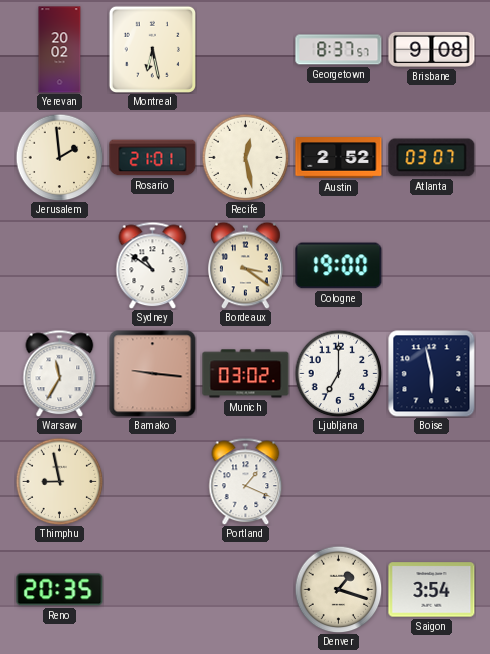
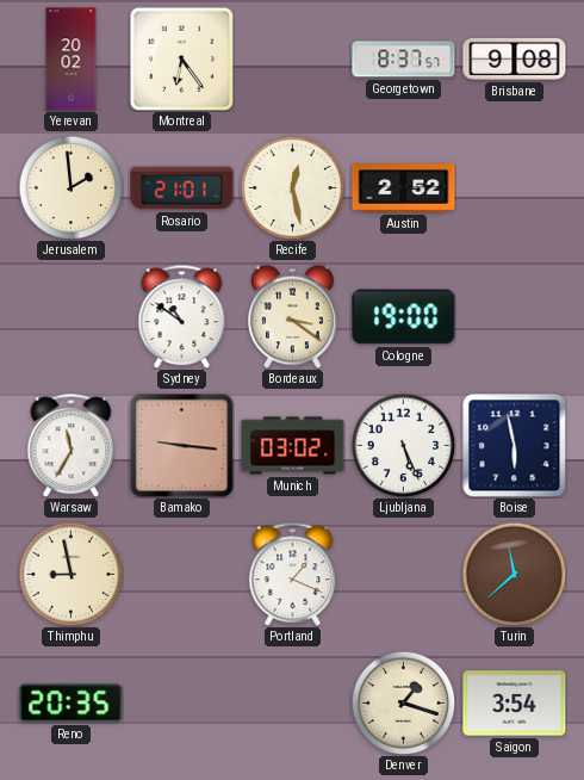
Montreal: 6:28 -> 6:24 (181, 58)
Atlanta: 03:07 -> none (432, 158)
Ljubljana: 7:00 -> 5:26 (403, 445)
Turin: none -> 11:38 (514, 574)
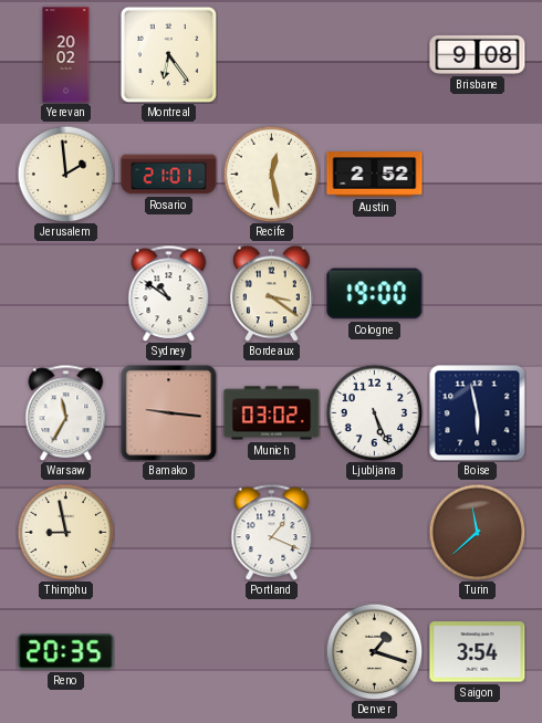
Georgetown: 8:37 -> none (404, 60)
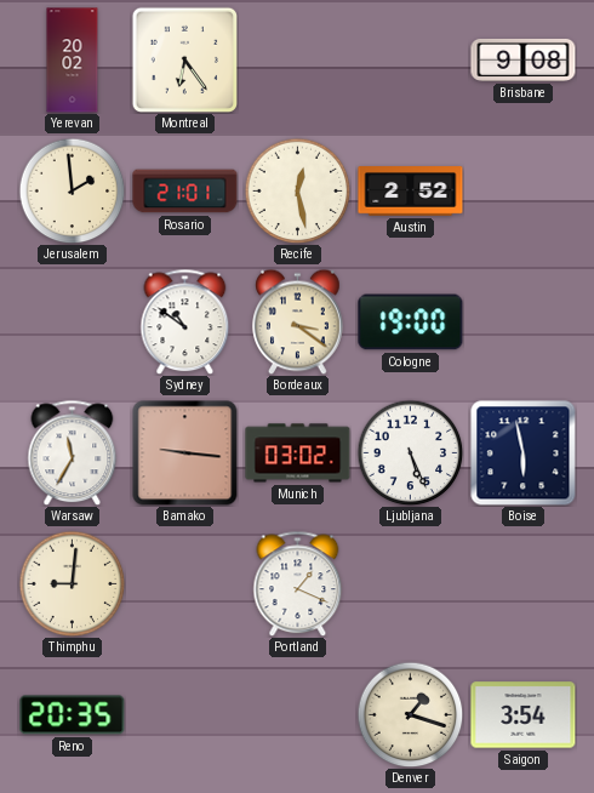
Thimphu: 8:58 -> 9:01 (72, 583)
Turin: 11:38 -> none (477, 532)
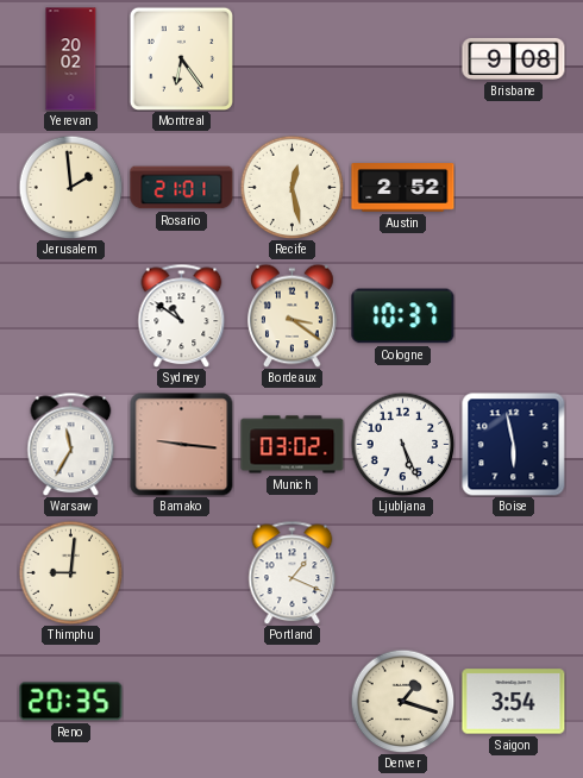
Cologne: 19:00 -> 10:37 (403, 316)
